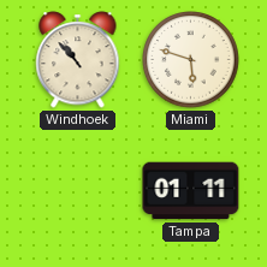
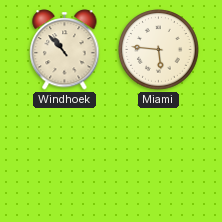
Miami: 5:48 -> 5:46 (159, 50)
Tampa: 01:11 -> none (191, 191)
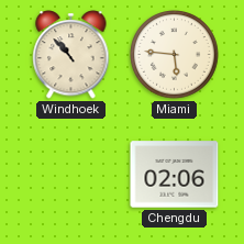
Chengdu: none -> 02:06 (175, 175)
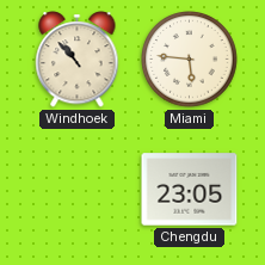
Chengdu: 02:06 -> 23:05 (190, 190)
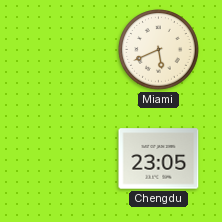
Windhoek: 10:53 -> none (78, 60)
Miami: 5:46 -> 5:41 (159, 50)
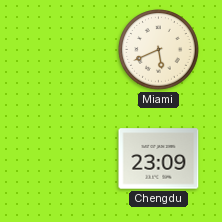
Chengdu: 23:05 -> 23:09 (159, 159)
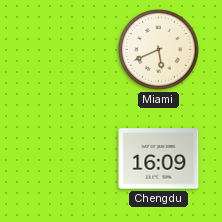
Chengdu: 23:09 -> 16:09 (159, 159)
